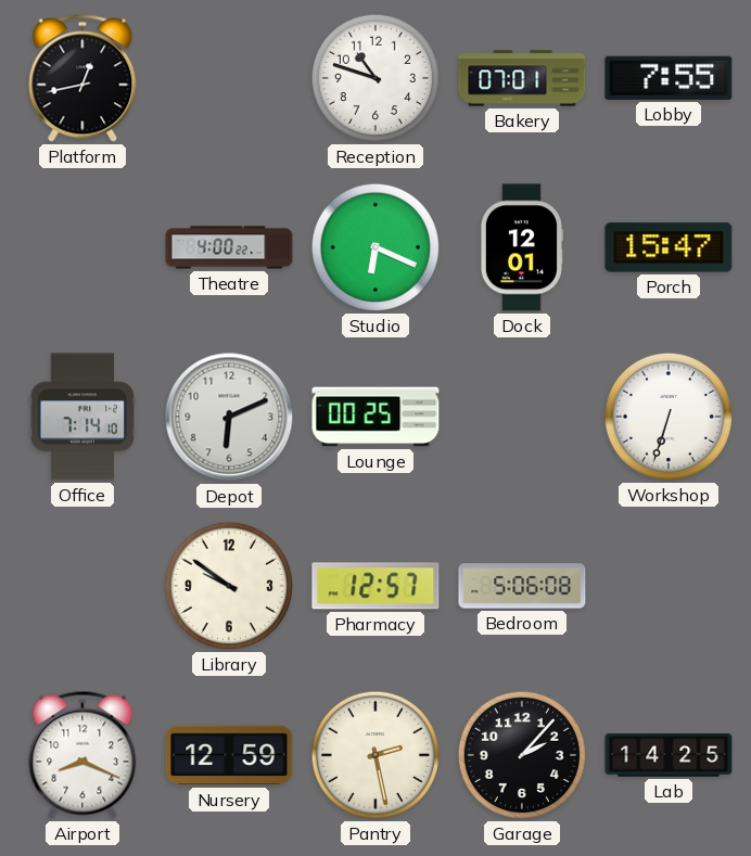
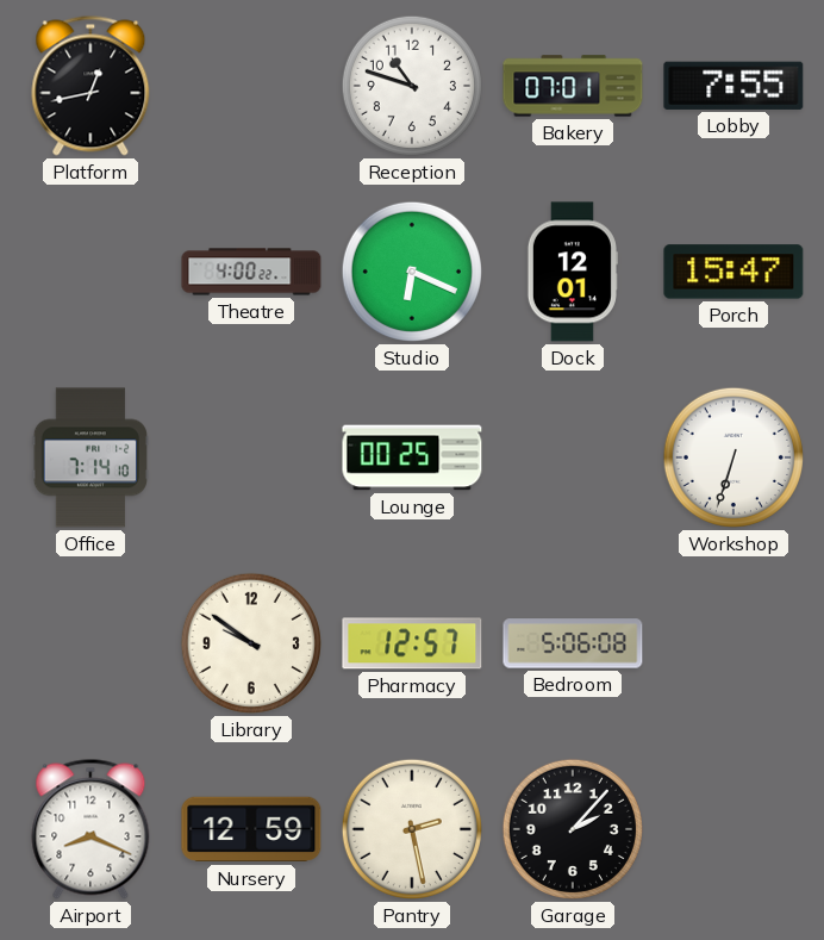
Depot: 6:11 -> none (229, 417)
Lab: 14:25 -> none (669, 755)
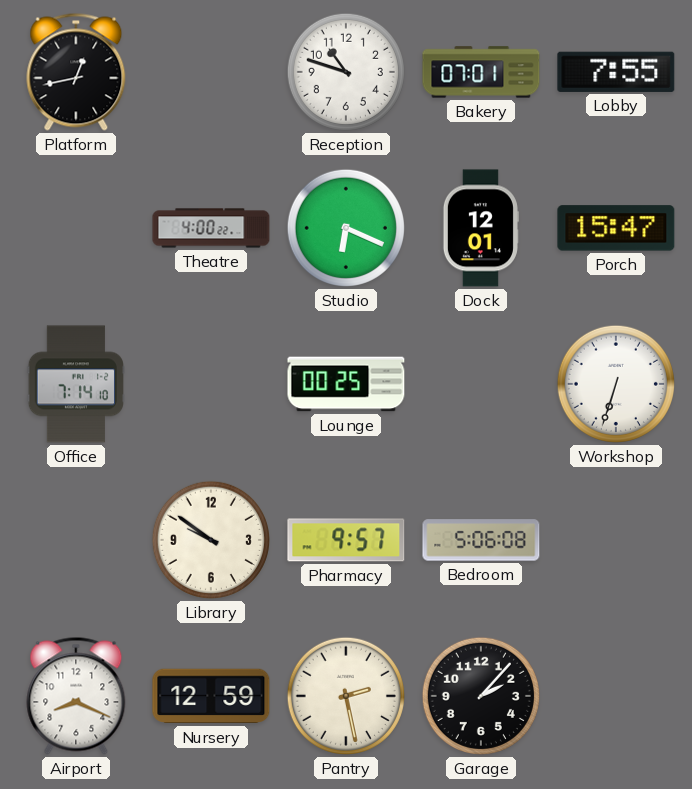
Pharmacy: 12:57 -> 9:57 (346, 540)
